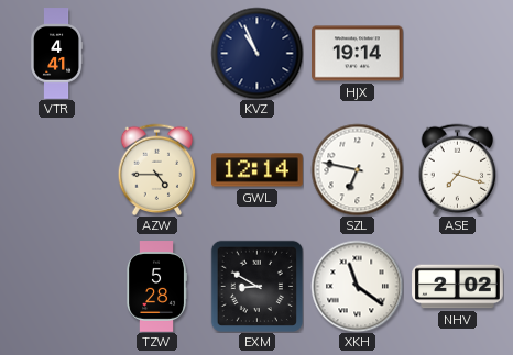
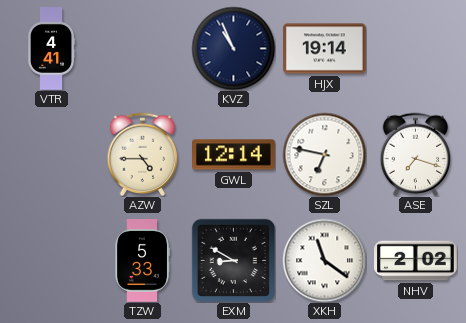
TZW: 5:28 -> 5:33 (143, 261)
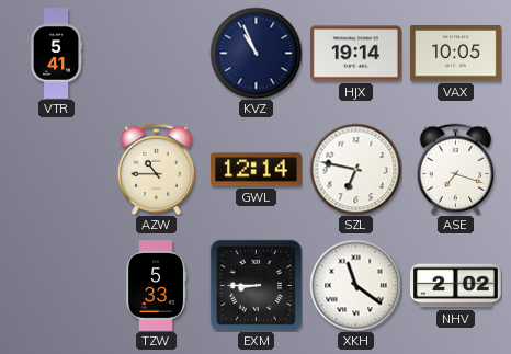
VTR: 4:41 -> 5:41 (57, 54)
VAX: none -> 10:05 (456, 54)
AZW: 4:45 -> 10:45 (157, 169)
EXM: 8:50 -> 8:45 (256, 285)
